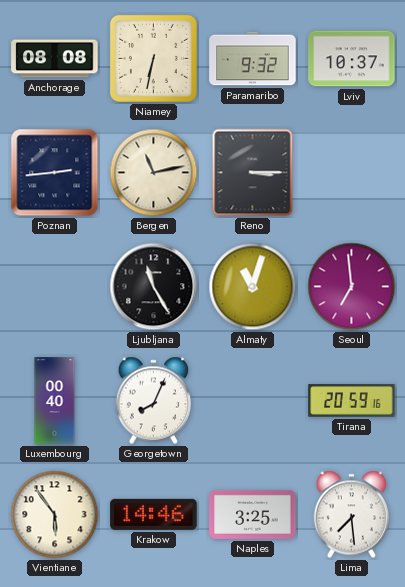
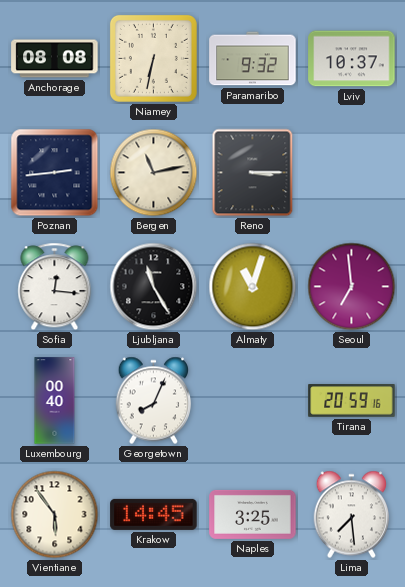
Sofia: none -> 12:16 (55, 287)
Krakow: 14:46 -> 14:45 (154, 514)
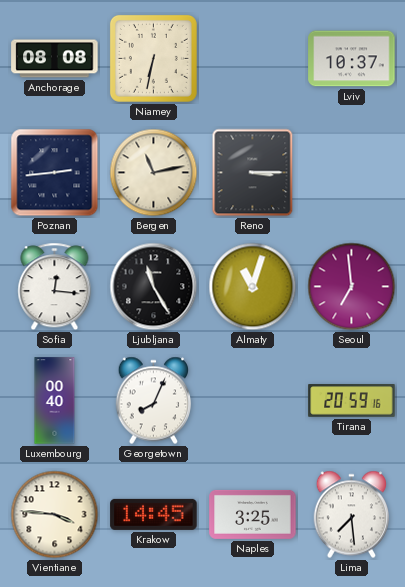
Paramaribo: 9:32 -> none (253, 59)
Vientiane: 5:54 -> 3:46 (55, 515)
